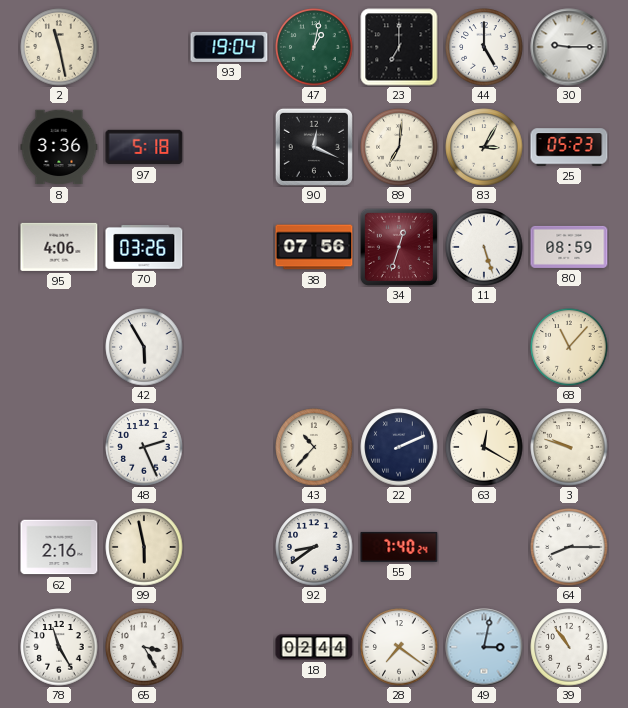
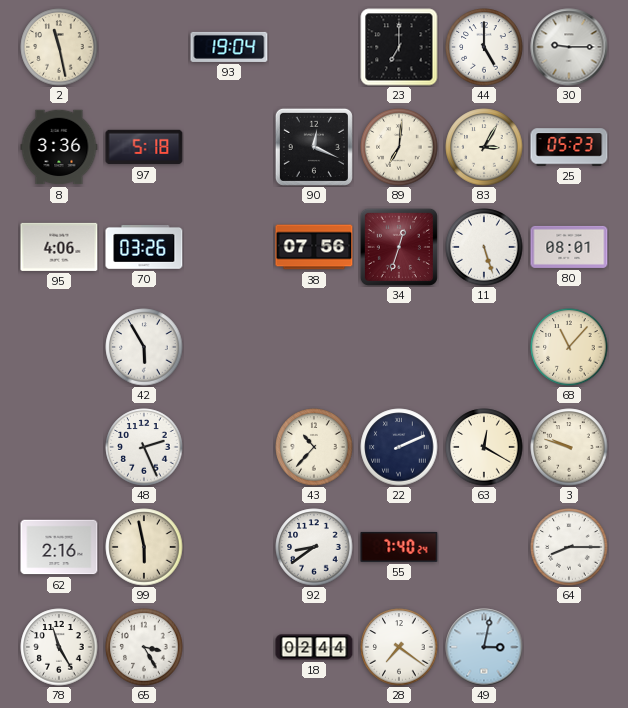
47: 1:02 -> none (314, 47)
80: 08:59 -> 08:01 (569, 247)
39: 10:54 -> none (569, 647)
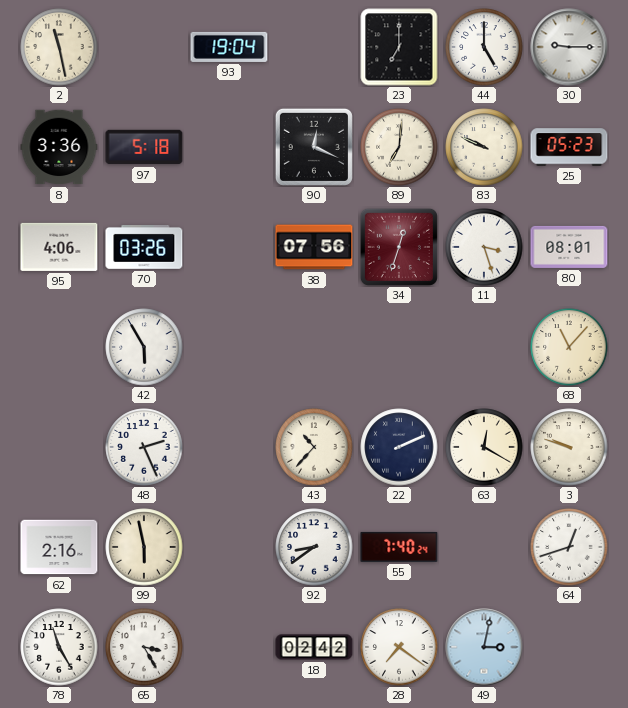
83: 3:05 -> 9:49 (484, 147)
11: 5:27 -> 3:27 (484, 247)
64: 8:15 -> 12:42 (569, 547)
18: 02:44 -> 02:42 (314, 647)
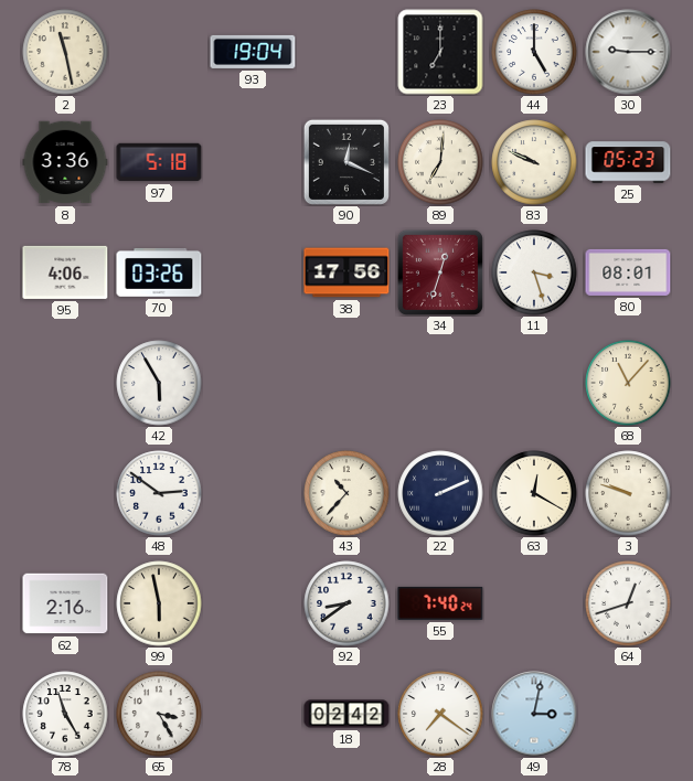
38: 07:56 -> 17:56 (346, 272)
48: 2:26 -> 2:51 (159, 493)
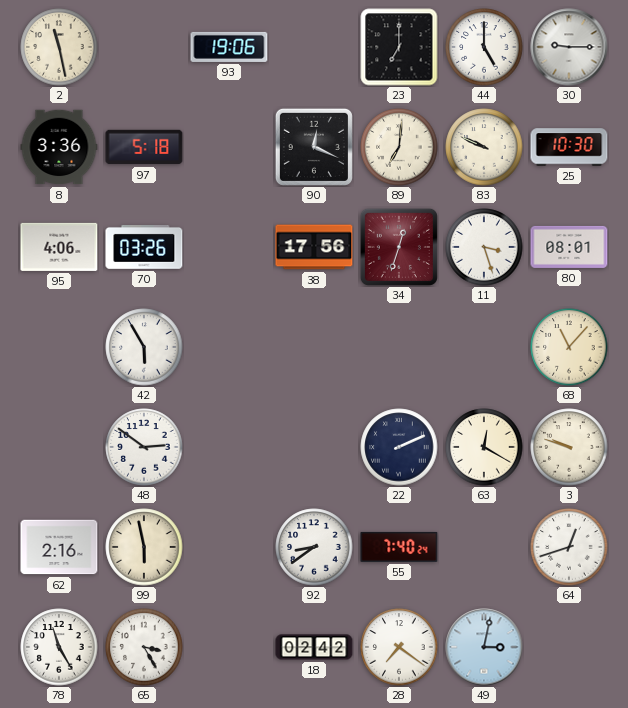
93: 19:04 -> 19:06 (229, 47)
25: 05:23 -> 10:30 (569, 147)
43: 10:37 -> none (346, 493)
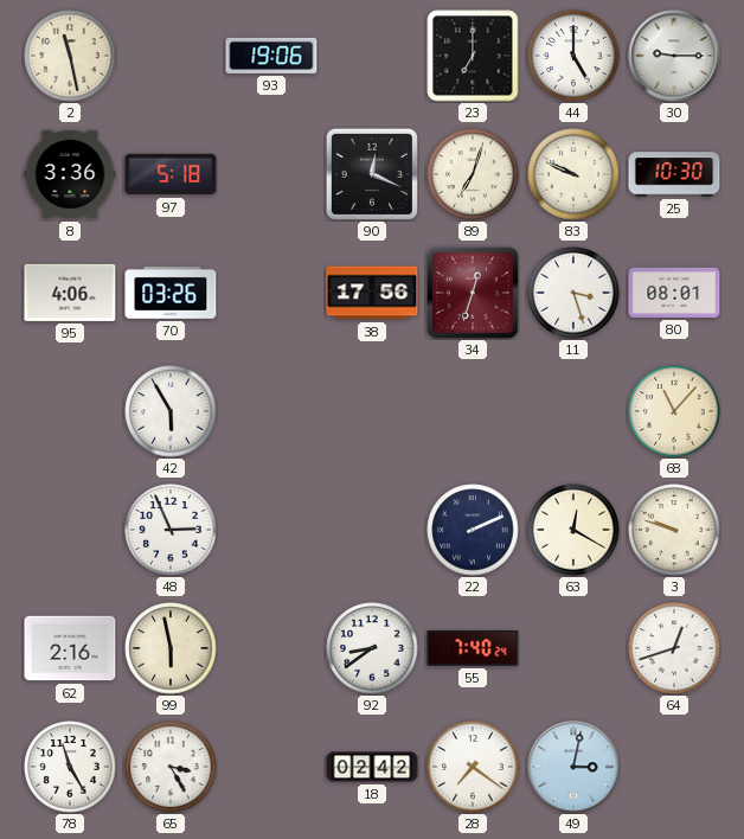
89: 7:01 -> 7:03 (473, 174)
48: 2:51 -> 2:56 (171, 530)
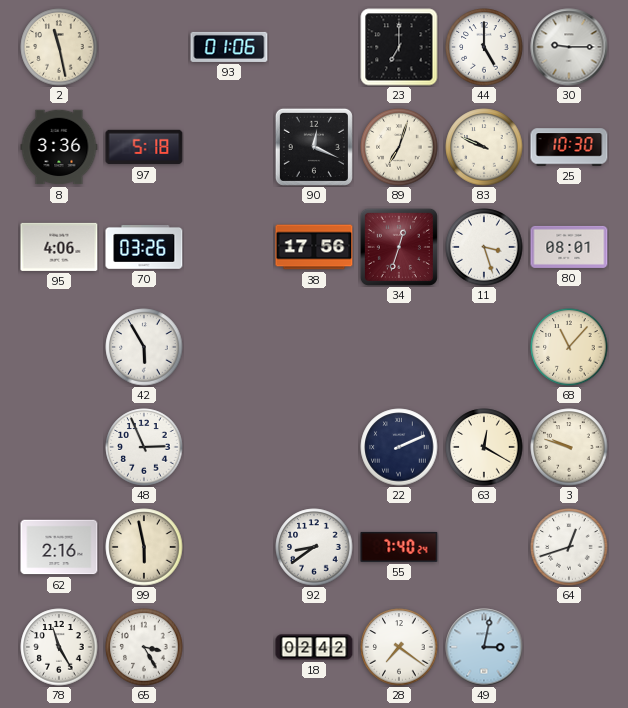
93: 19:06 -> 01:06 (229, 47)
